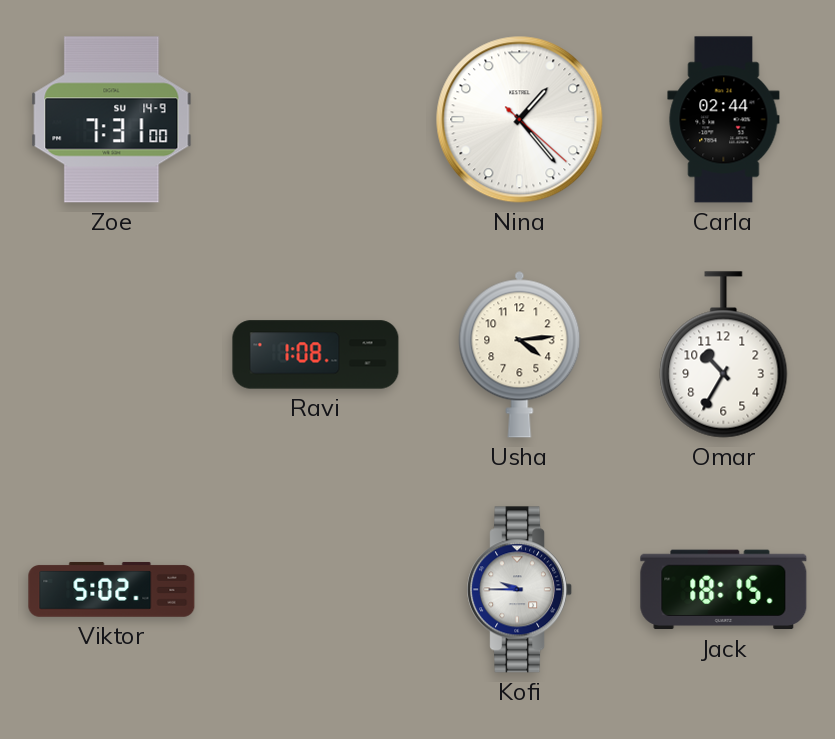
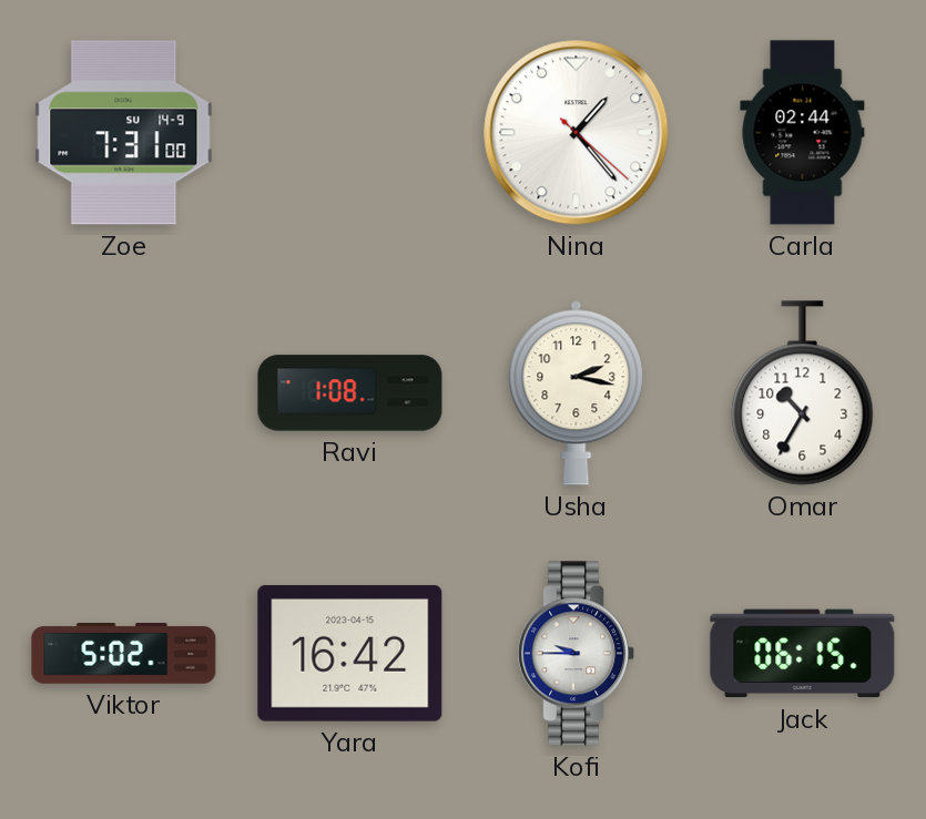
Usha: 4:14 -> 2:17 (577, 392)
Yara: none -> 16:42 (350, 653)
Jack: 18:15 -> 06:15 (803, 654)
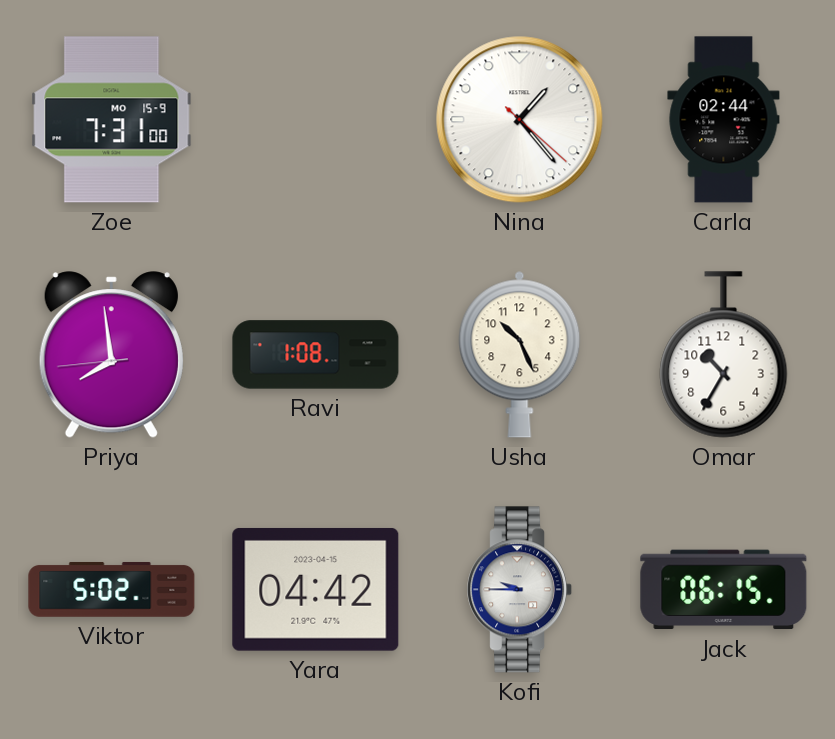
Zoe date: SU 14-9 -> MO 15-9 (112, 120)
Priya: none -> 7:58 (111, 355)
Usha: 2:17 -> 10:26 (520, 354)
Yara: 16:42 -> 04:42 (316, 589)
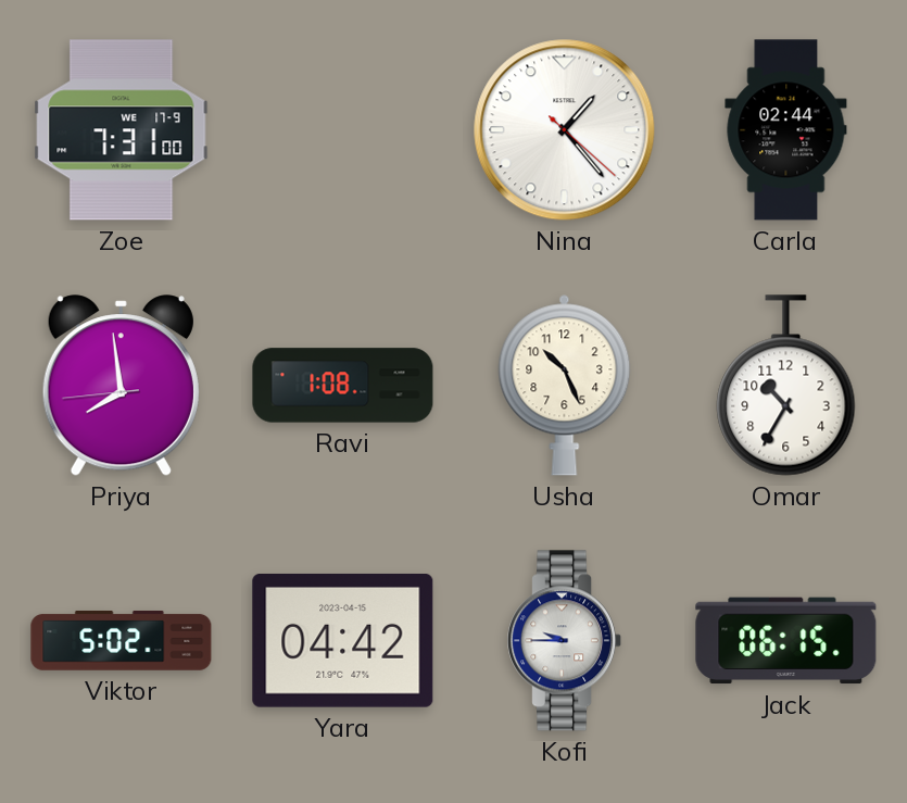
Zoe date: MO 15-9 -> WE 17-9 (122, 130)
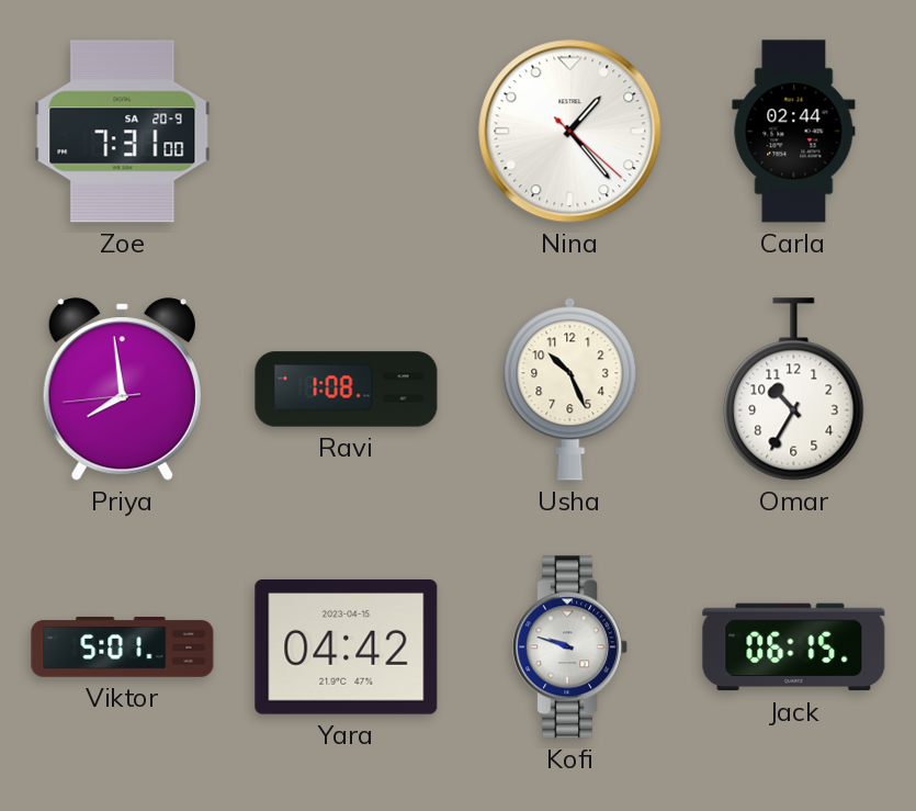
Zoe date: WE 17-9 -> SA 20-9 (123, 132)
Viktor: 5:02 -> 5:01 (123, 646)
Kofi: 9:45 -> 9:48 (570, 647)
